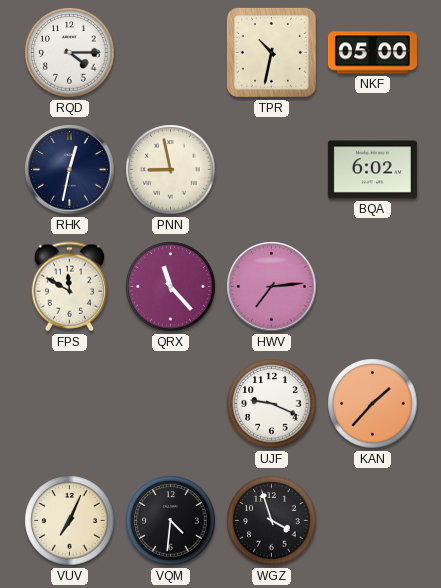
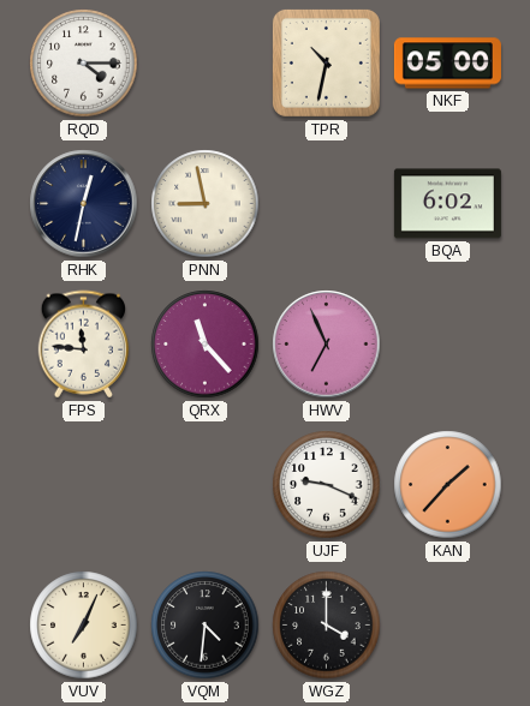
FPS: 11:50 -> 11:46 (84, 345)
HWV: 7:14 -> 6:56 (327, 345)
WGZ: 3:57 -> 4:00 (327, 626)
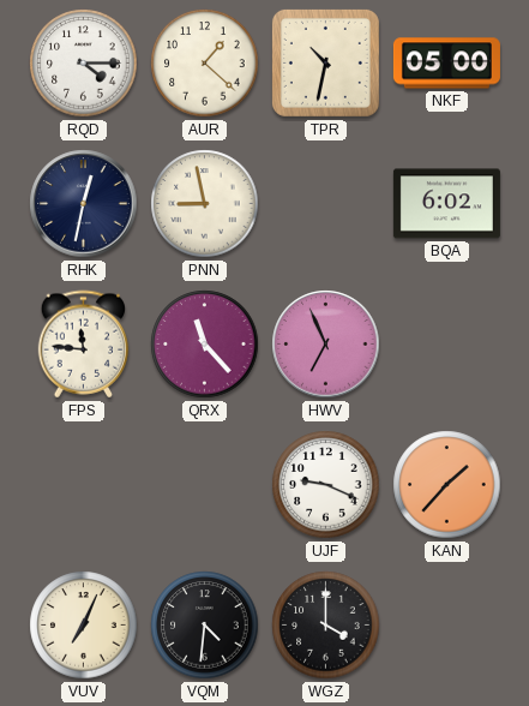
AUR: none -> 1:22 (205, 64)
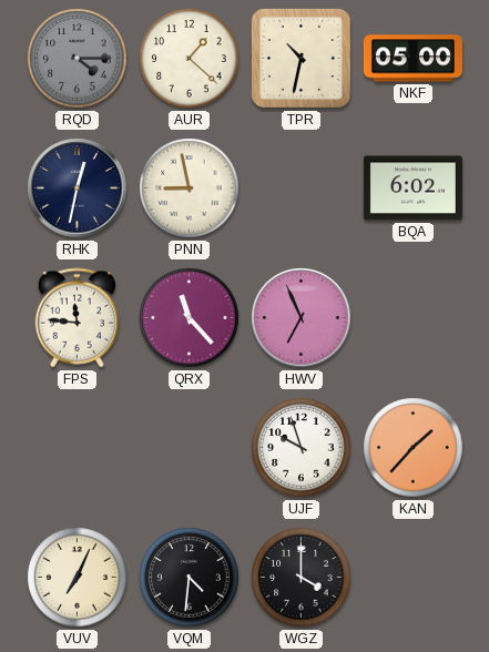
RQD dial: white -> grey (78, 59)
UJF: 9:19 -> 9:57 (302, 448)
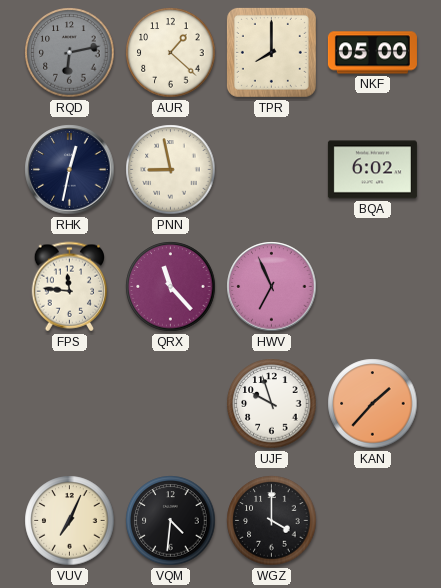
RQD: 4:15 -> 6:13 (70, 53)
TPR: 10:32 -> 8:00 (271, 52)
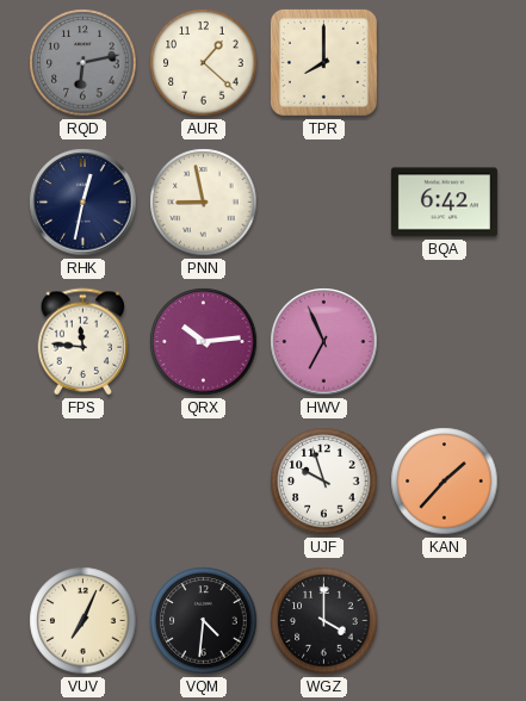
NKF: 05:00 -> none (372, 53)
BQA: 6:02 -> 6:42 (444, 203)
QRX: 11:23 -> 10:14 (204, 342)
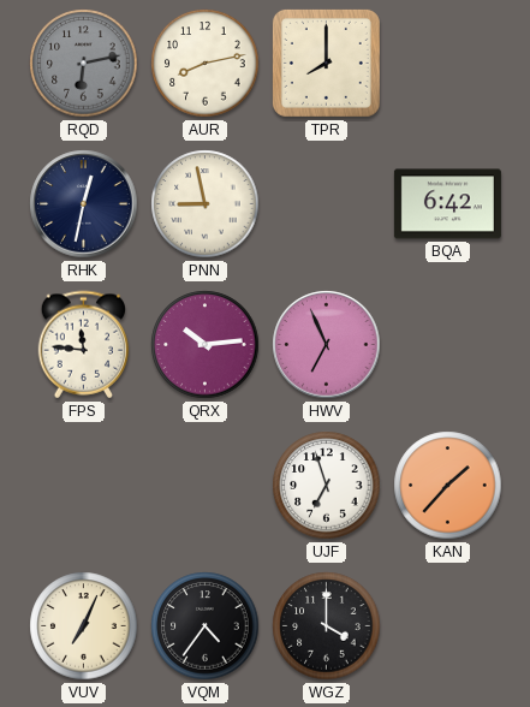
AUR: 1:22 -> 8:13 (206, 64)
UJF: 9:57 -> 6:57 (327, 486)
VQM: 4:31 -> 4:36 (206, 626)
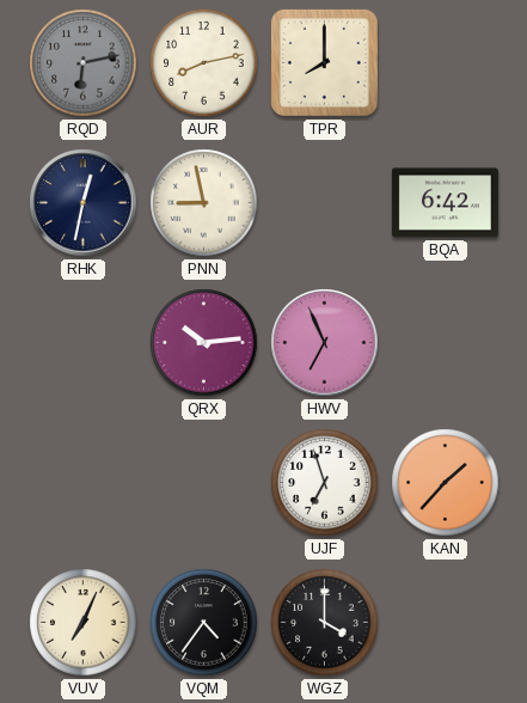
FPS: 11:46 -> none (84, 345)
